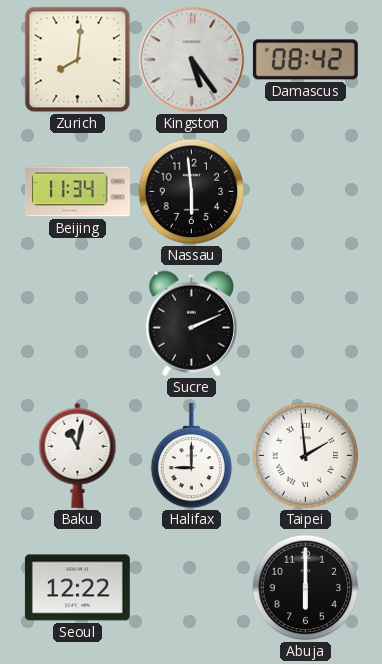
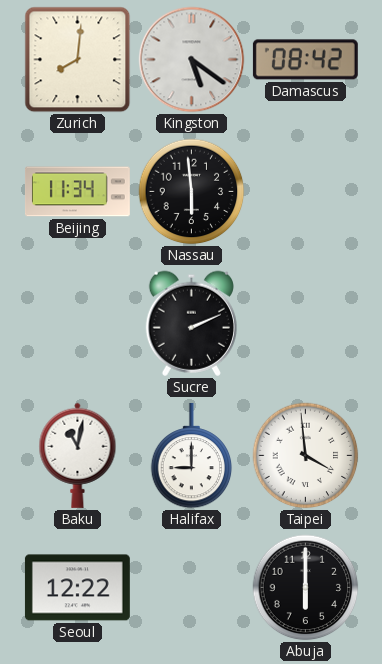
Kingston: 5:24 -> 5:21 (192, 60)
Taipei: 1:59 -> 3:59 (306, 456)
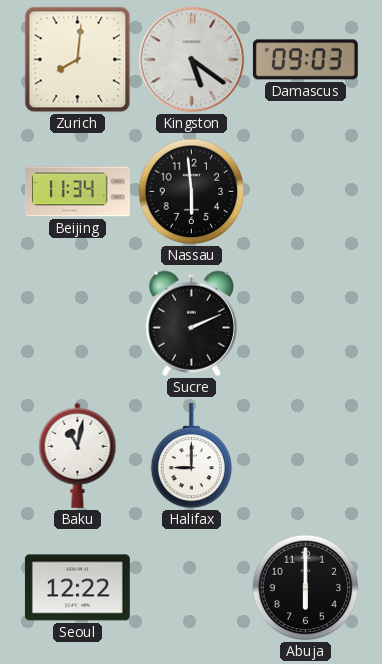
Damascus: 08:42 -> 09:03 (305, 60)
Taipei: 3:59 -> none (306, 456)
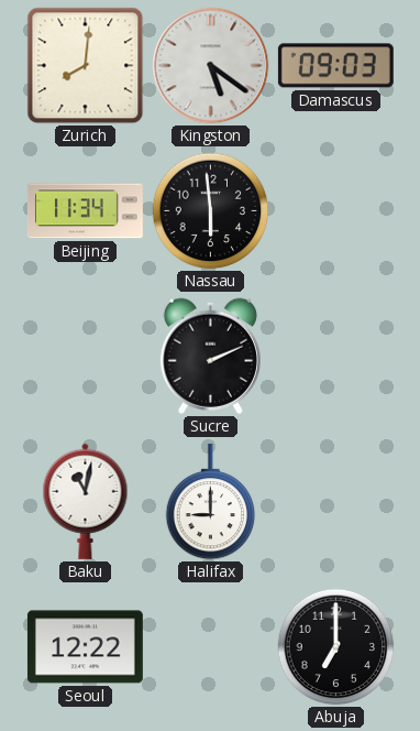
Abuja: 6:00 -> 7:00 (336, 647)
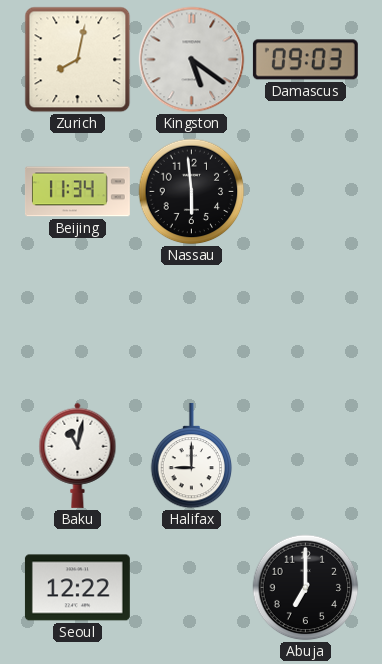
Zurich: 8:01 -> 8:02 (78, 60)
Sucre: 2:11 -> none (210, 356)
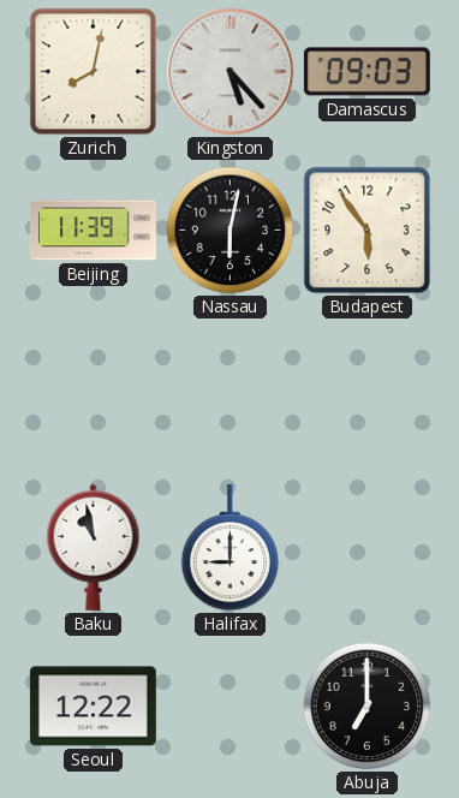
Kingston: 5:21 -> 5:23 (231, 72)
Beijing: 11:34 -> 11:39 (93, 231)
Nassau: 5:59 -> 6:02 (231, 231)
Budapest: none -> 5:54 (368, 231)
Baku: 11:02 -> 10:58 (94, 547)
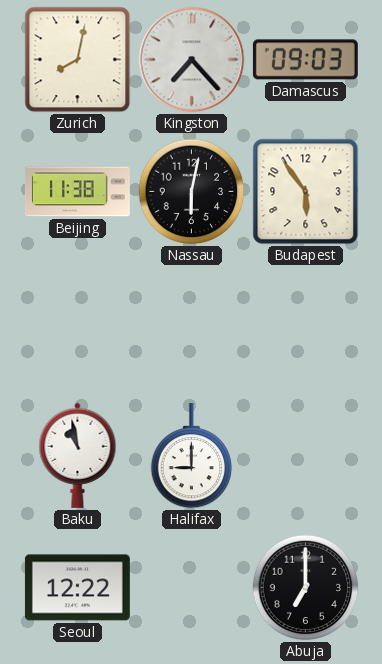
Kingston: 5:23 -> 7:23 (192, 60)
Beijing: 11:39 -> 11:38 (77, 192)
